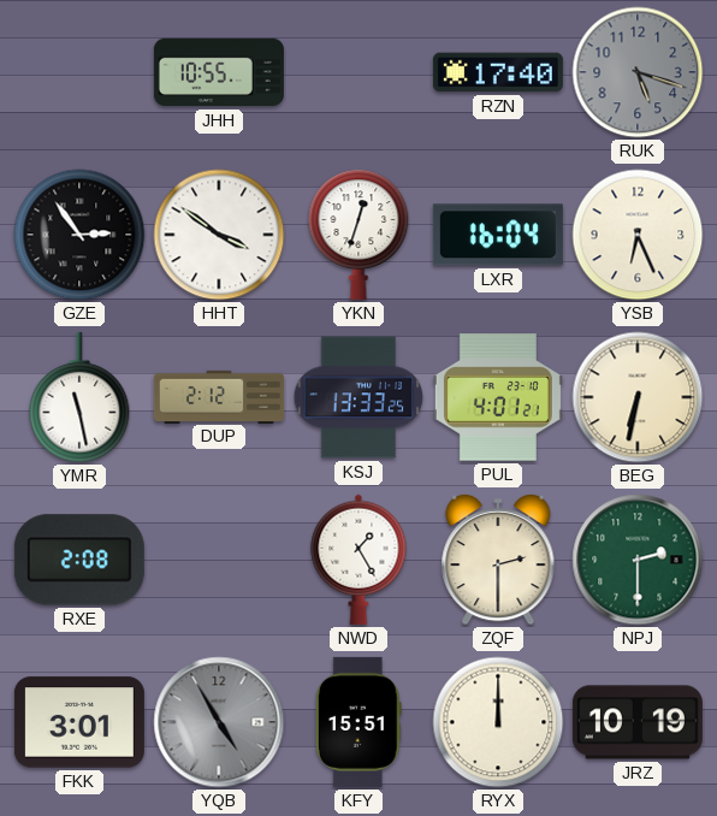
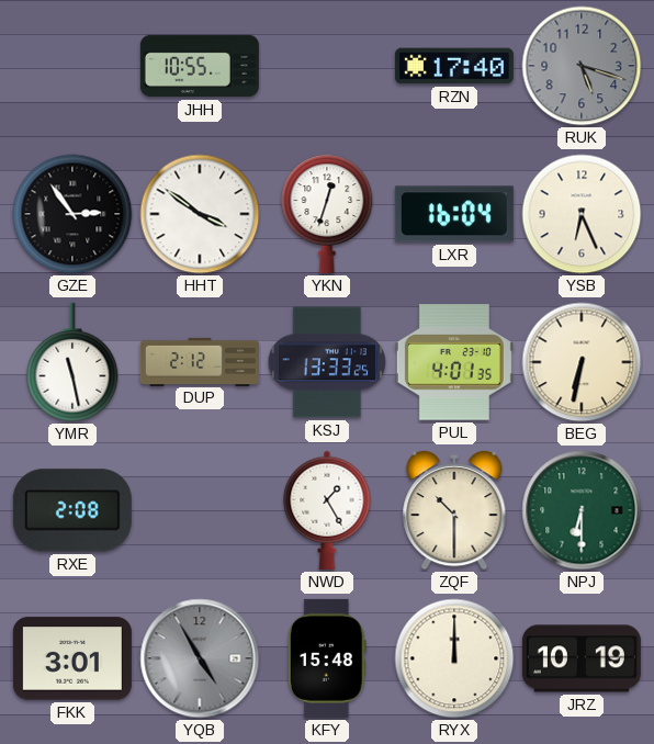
PUL: 4:01:21 -> 4:01:35 (454, 362)
ZQF: 2:30 -> 10:30 (454, 510)
NPJ: 2:30 -> 6:30 (582, 510)
KFY: 15:51 -> 15:48 (327, 658)
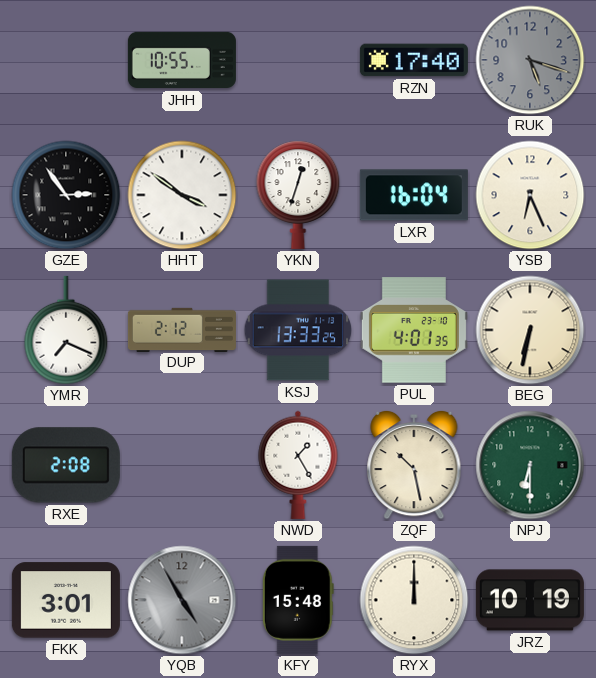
YMR: 11:28 -> 7:19 (66, 330)
ZQF: 10:30 -> 10:28 (414, 465)
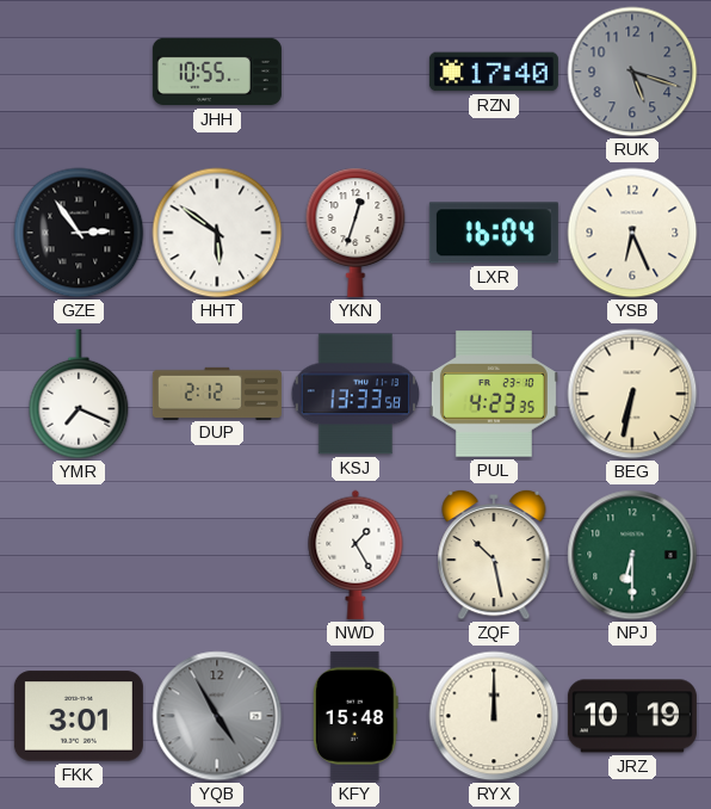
HHT: 3:51 -> 5:51 (217, 233)
KSJ: 13:33:25 -> 13:33:58 (355, 394)
PUL: 4:01 -> 4:23 (494, 394)
RXE: 2:08 -> none (66, 465)
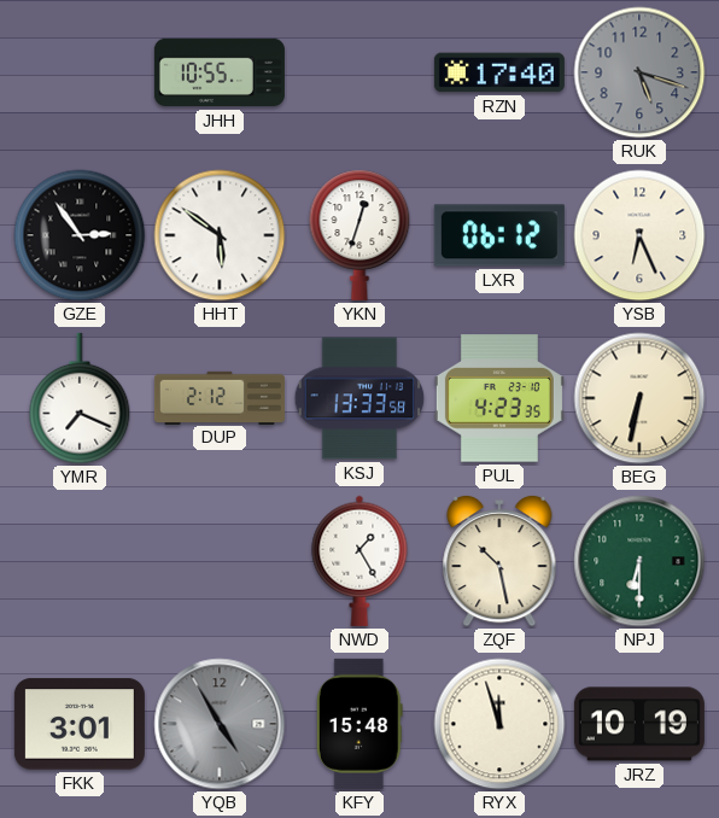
LXR: 16:04 -> 06:12 (499, 235)
RYX: 12:00 -> 11:57 (499, 724)
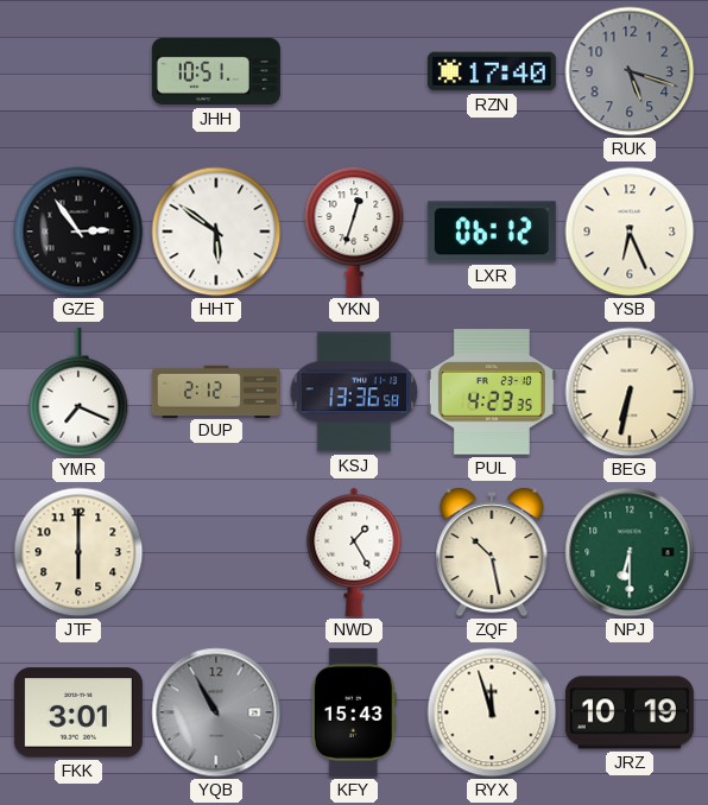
JHH: 10:55 -> 10:51 (216, 71)
KSJ: 13:33 -> 13:36 (354, 392)
JTF: none -> 6:00 (78, 552)
YQB: 4:55 -> 10:55 (216, 712)
KFY: 15:48 -> 15:43 (354, 712)
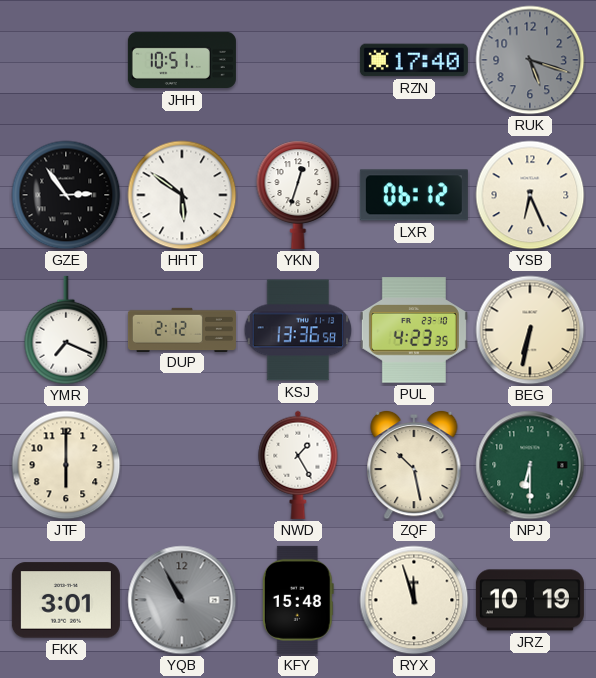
KFY: 15:43 -> 15:48 (298, 600)
